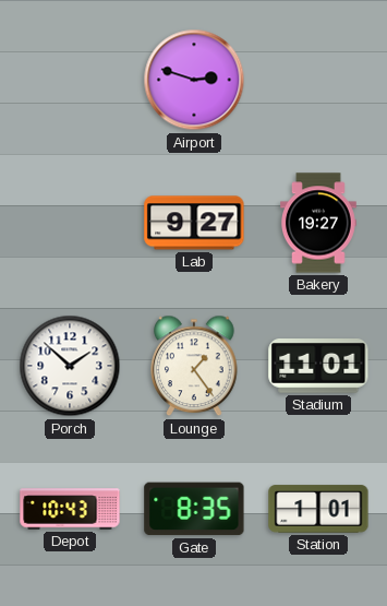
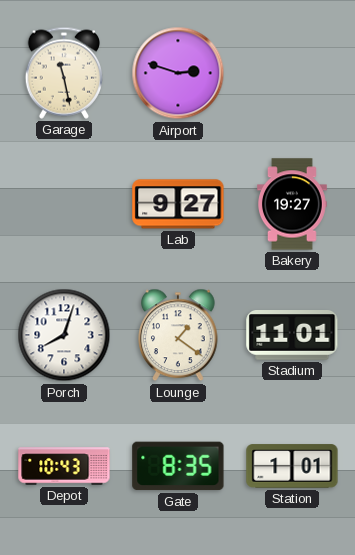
Garage: none -> 11:28 (63, 73)
Porch: 1:52 -> 8:03 (64, 335)
Lounge: 1:24 -> 1:21 (179, 335)
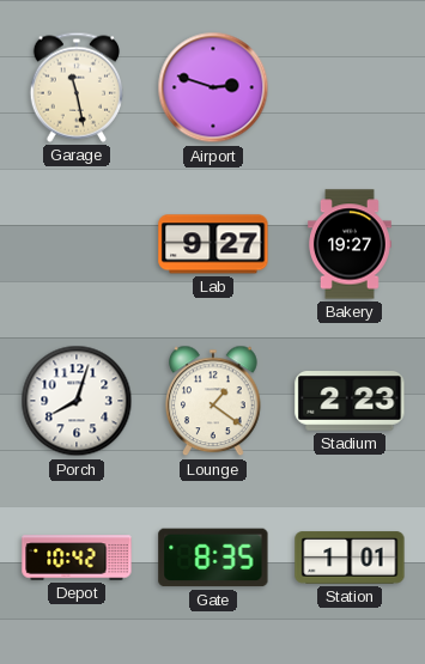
Stadium: 11:01 -> 2:23 (350, 402)
Depot: 10:43 -> 10:42 (77, 558)
